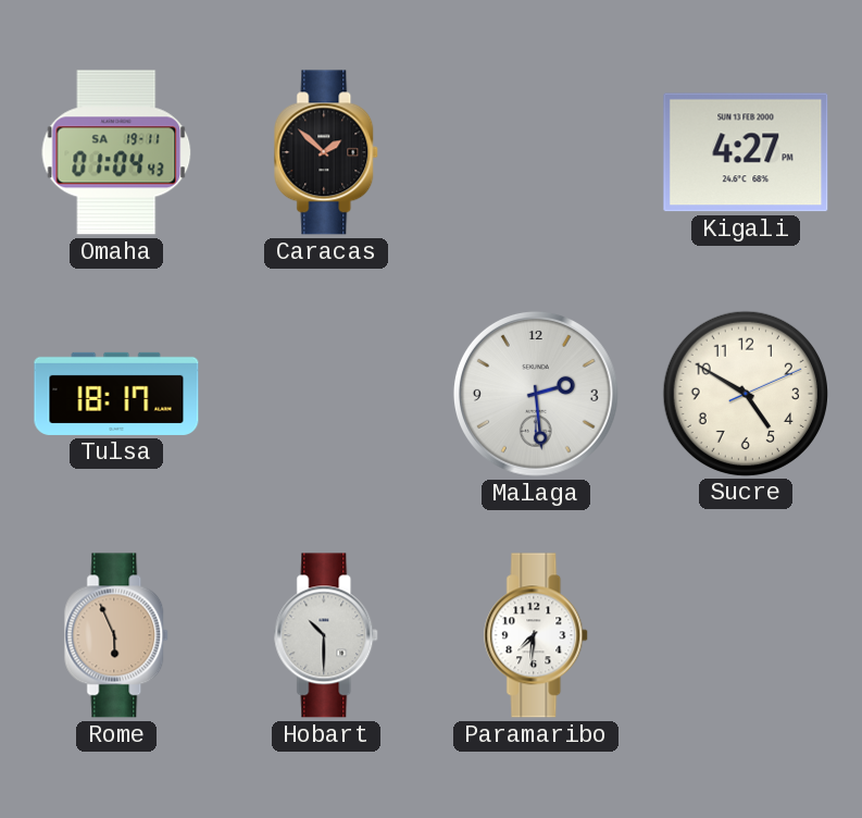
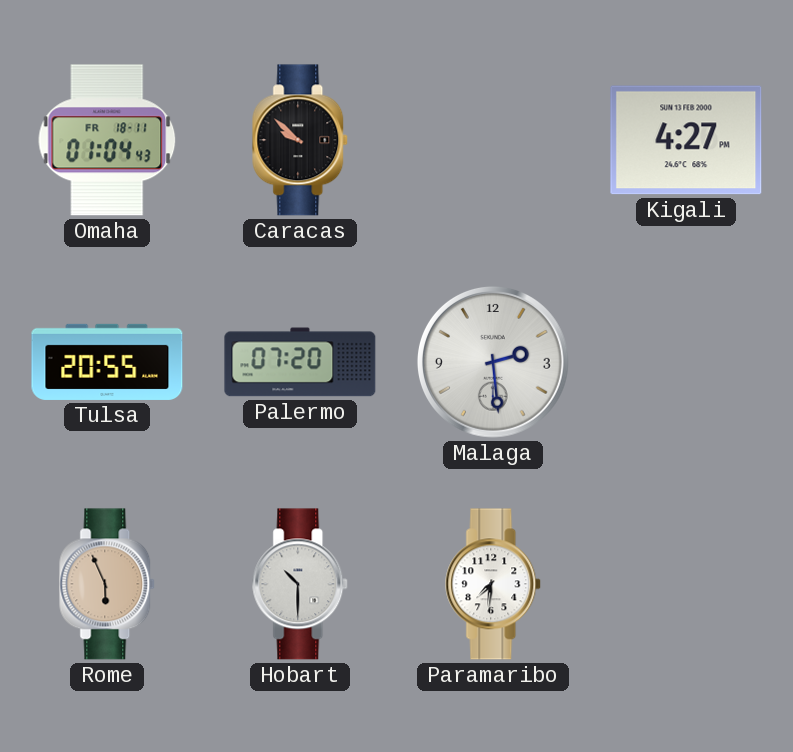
Omaha date: SA 19-11 -> FR 18-11 (107, 140)
Caracas: 1:52 -> 9:52 (301, 140)
Tulsa: 18:17 -> 20:55 (107, 362)
Palermo: none -> 07:20 (300, 362)
Sucre: 4:50 -> none (745, 393)
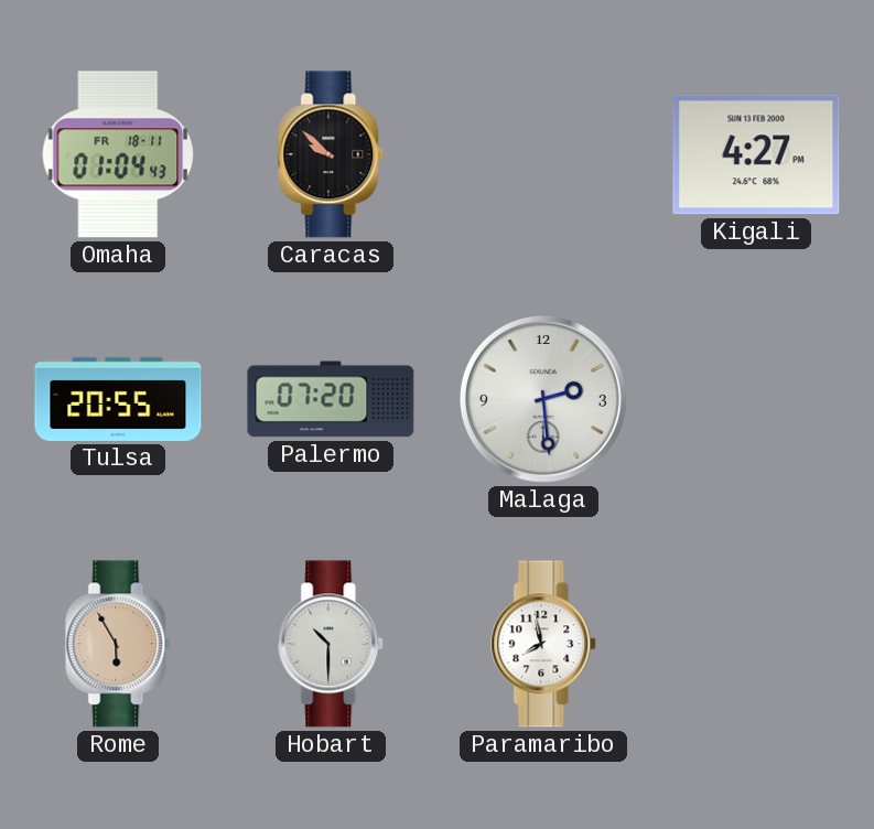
Rome: 5:56 -> 5:55 (119, 644)
Paramaribo: 7:31 -> 7:58 (544, 644)
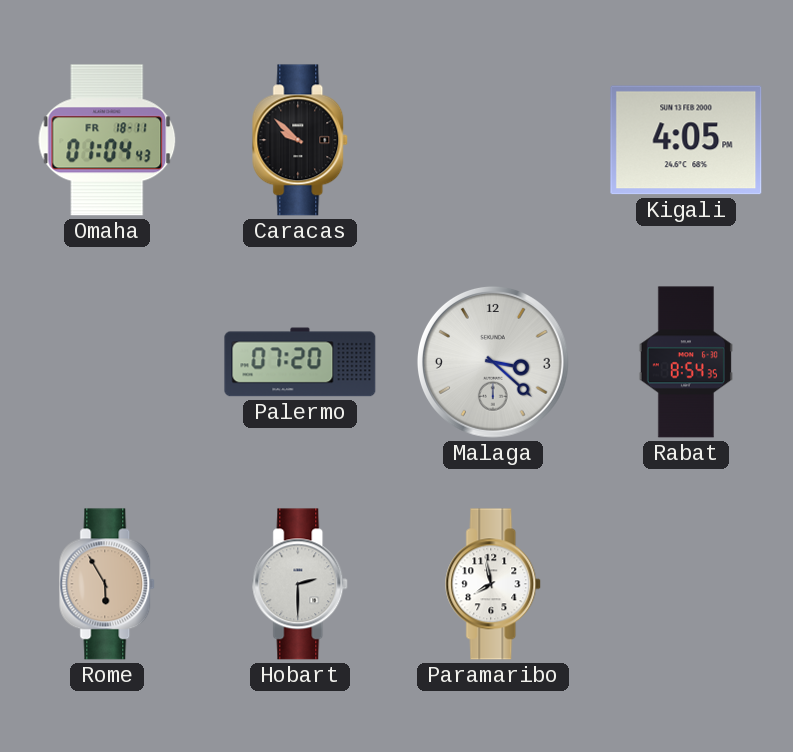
Kigali: 4:27 -> 4:05 (686, 140)
Tulsa: 20:55 -> none (118, 399)
Malaga: 2:29 -> 3:22 (493, 362)
Rabat: none -> 8:54 (686, 362)
Hobart: 10:30 -> 2:30 (301, 584)
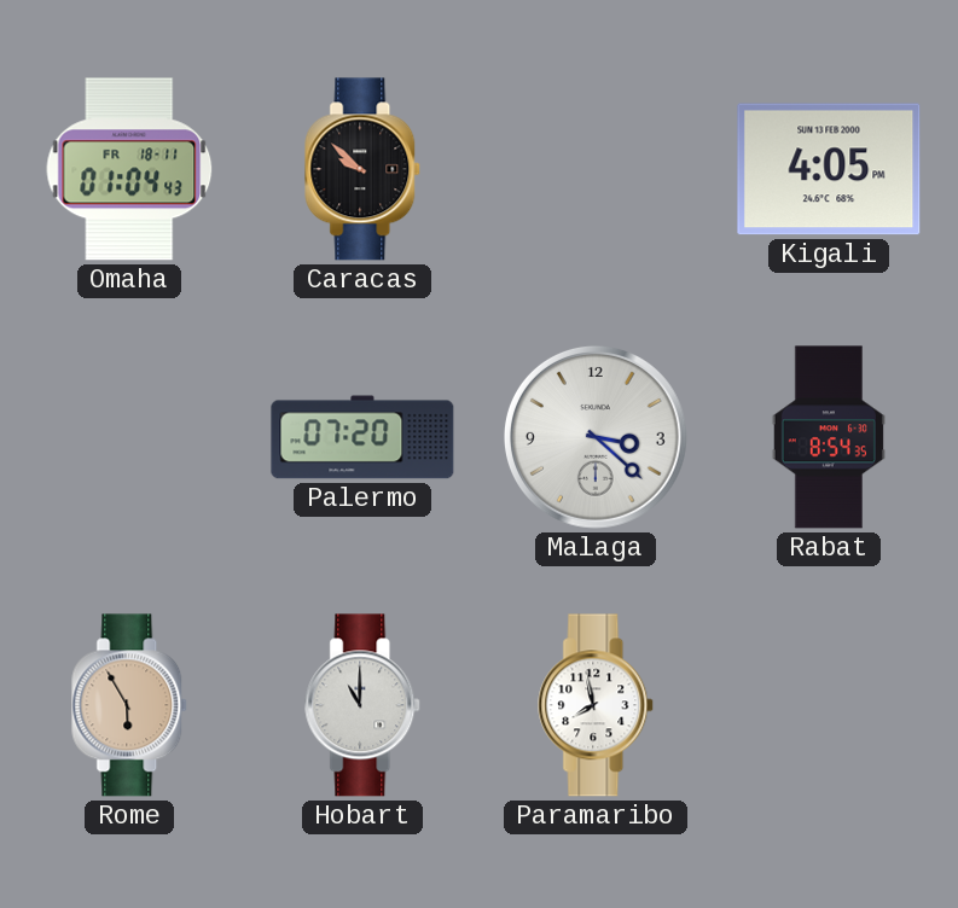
Hobart: 2:30 -> 11:00 (364, 705)
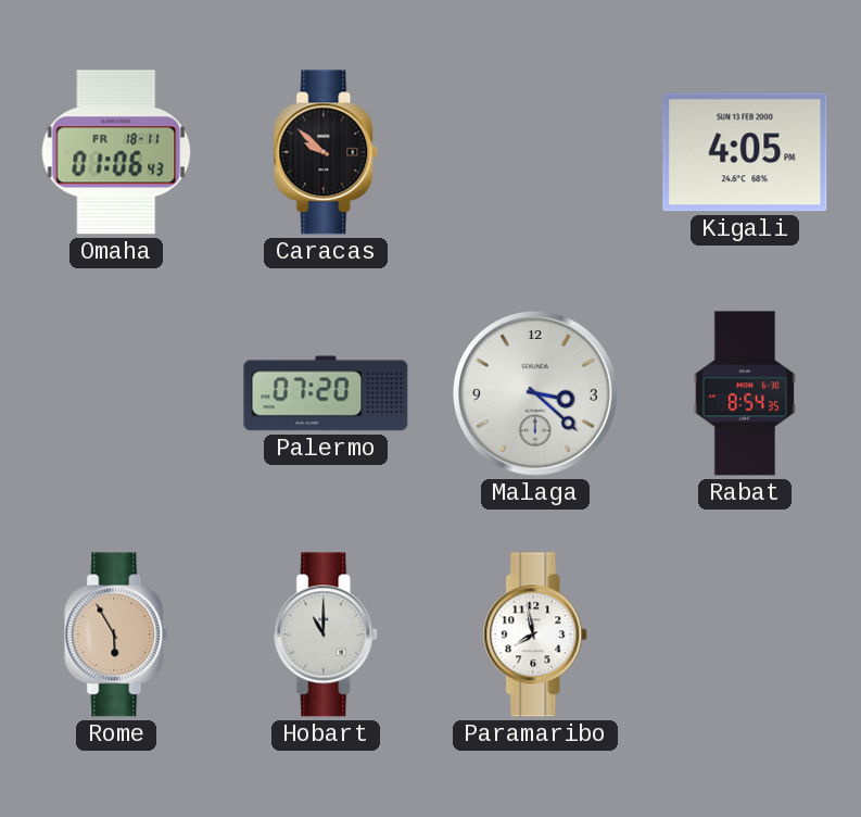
Omaha: 01:04 -> 01:06 (116, 152)
